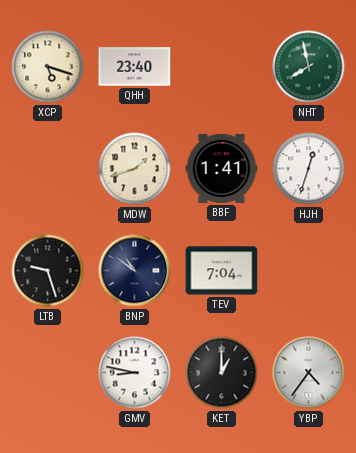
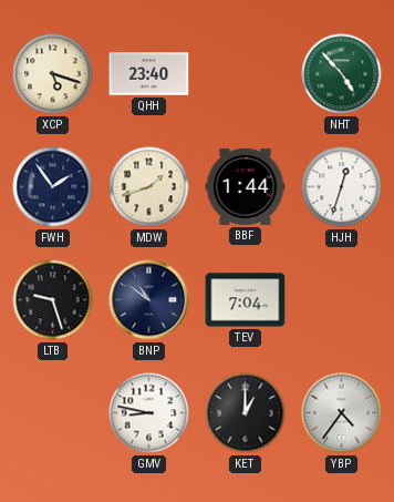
NHT: 7:58 -> 4:53 (342, 74)
FWH: none -> 1:54 (53, 187)
BBF: 1:41 -> 1:44 (246, 186)
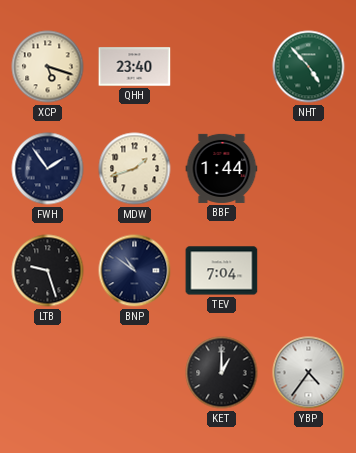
HJH: 12:33 -> none (342, 187)
GMV: 8:47 -> none (149, 413)
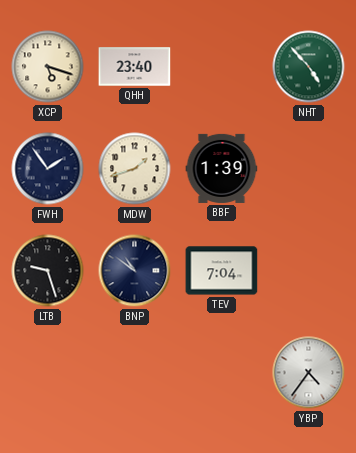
BBF: 1:44 -> 1:39 (222, 168)
KET: 1:00 -> none (222, 373)
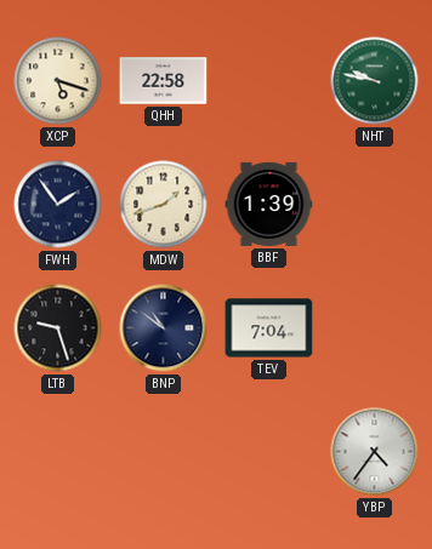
QHH: 23:40 -> 22:58 (164, 81)
NHT: 4:53 -> 9:47 (375, 81)
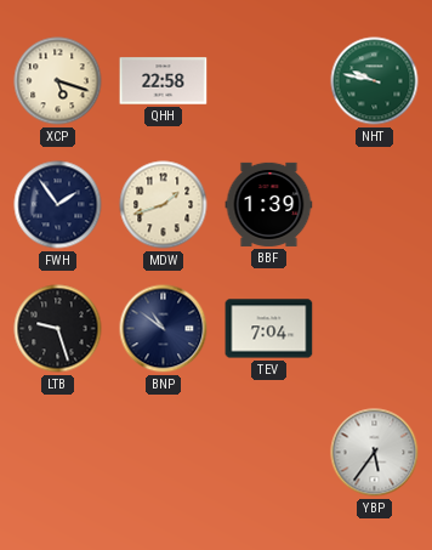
YBP: 4:36 -> 5:36 (375, 453)
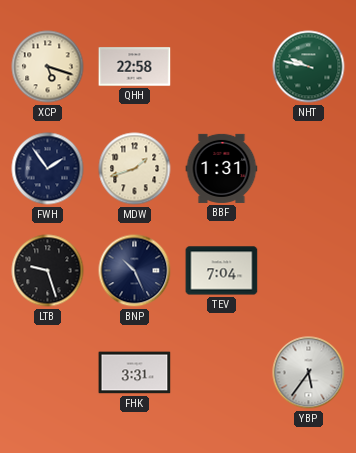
BBF: 1:39 -> 1:31 (222, 168)
BNP: 10:51 -> 10:26 (135, 271)
FHK: none -> 3:31 (135, 373)
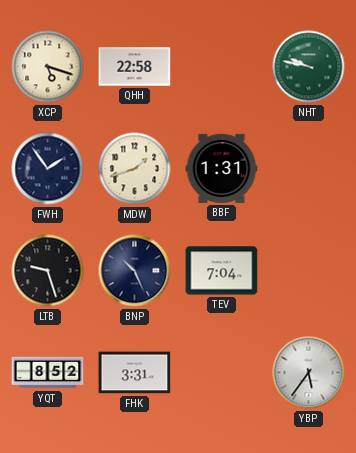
YQT: none -> 8:52 (48, 373)
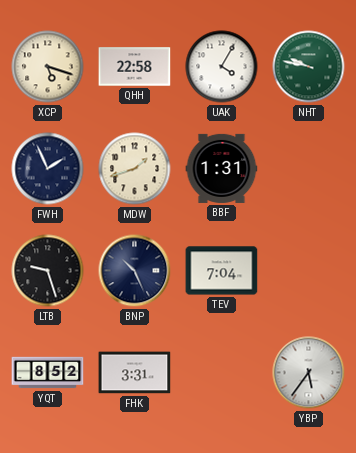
UAK: none -> 4:05 (222, 67)
FWH: 1:54 -> 1:56 (48, 169)
